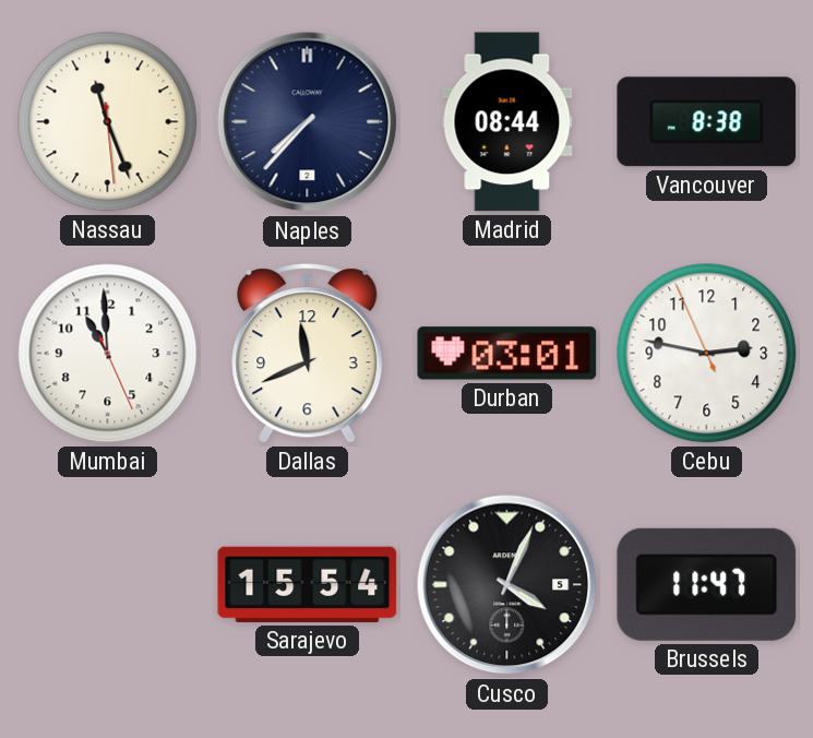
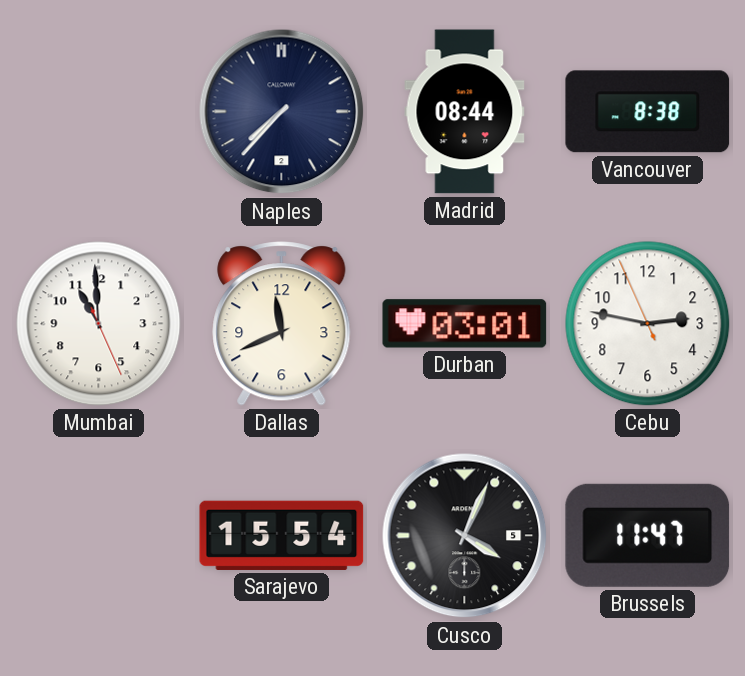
Nassau: 11:26 -> none (108, 122)
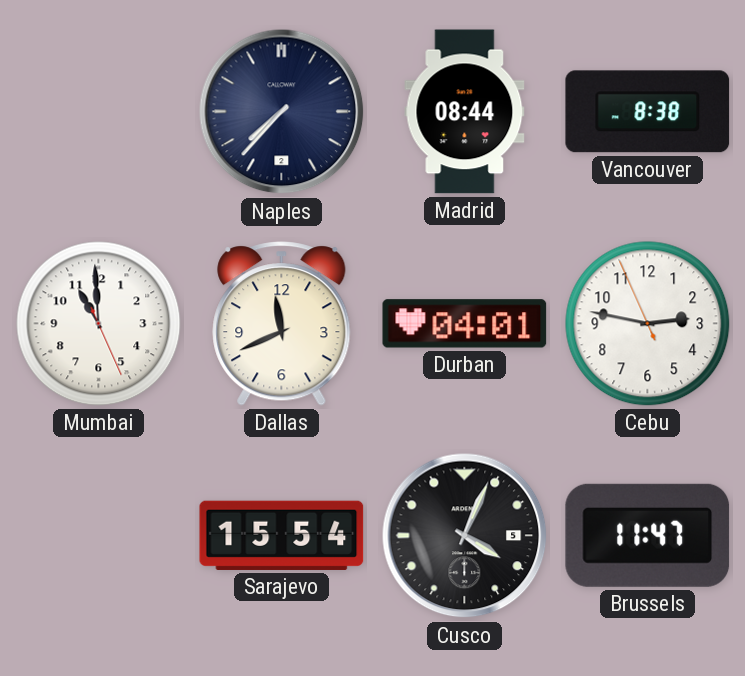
Durban: 03:01 -> 04:01 (465, 324)
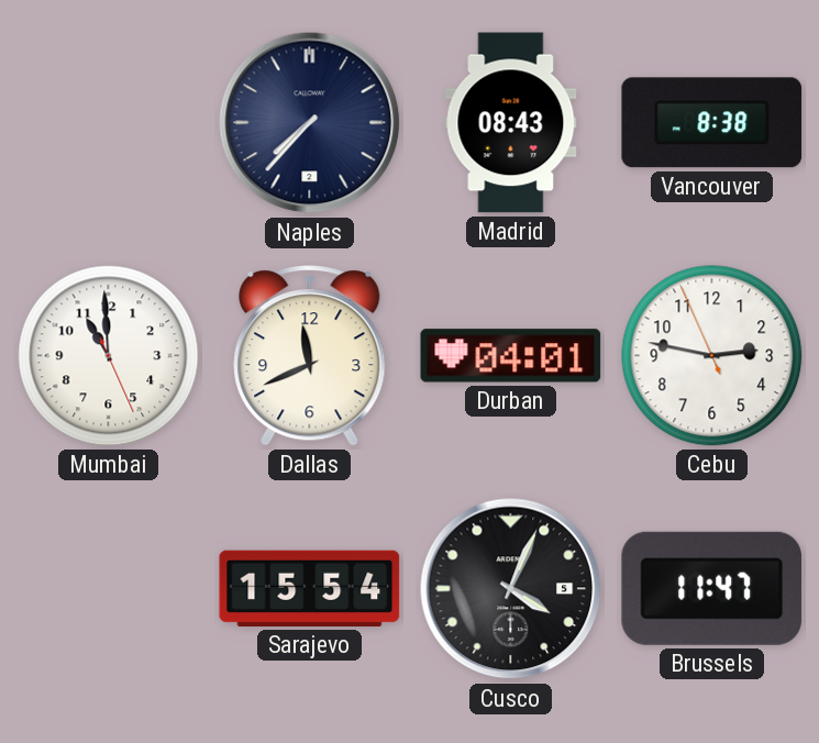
Madrid: 08:44 -> 08:43 (511, 123)
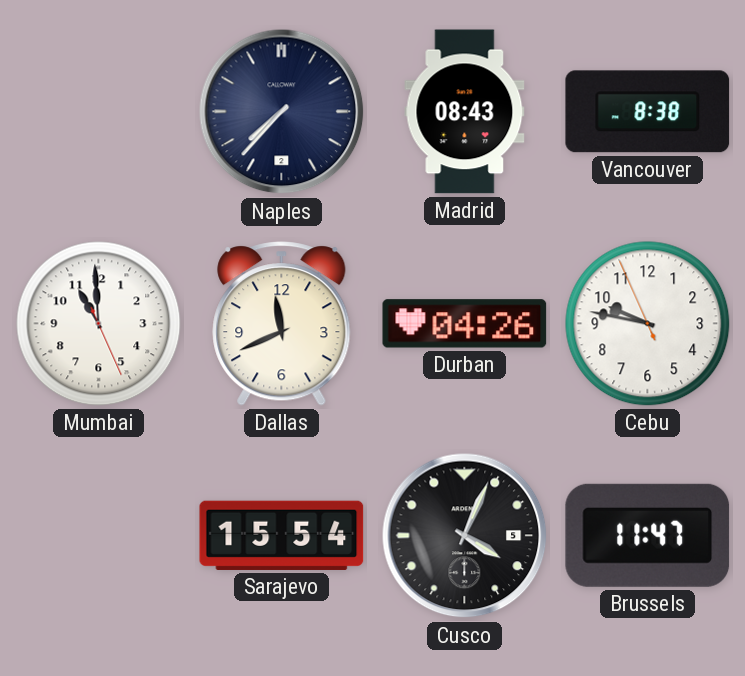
Durban: 04:01 -> 04:26 (465, 324)
Cebu: 2:46 -> 9:46 (648, 324)
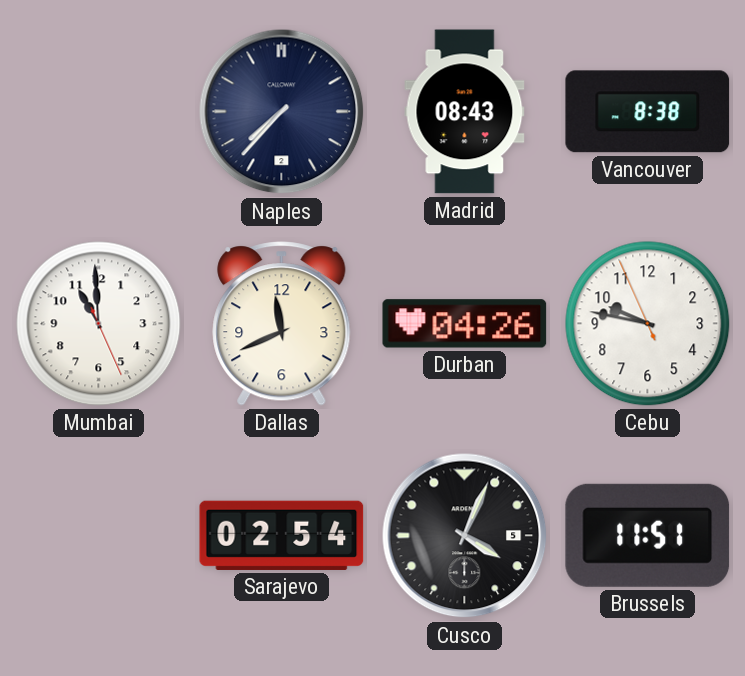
Sarajevo: 15:54 -> 02:54 (282, 535)
Brussels: 11:47 -> 11:51 (648, 535)
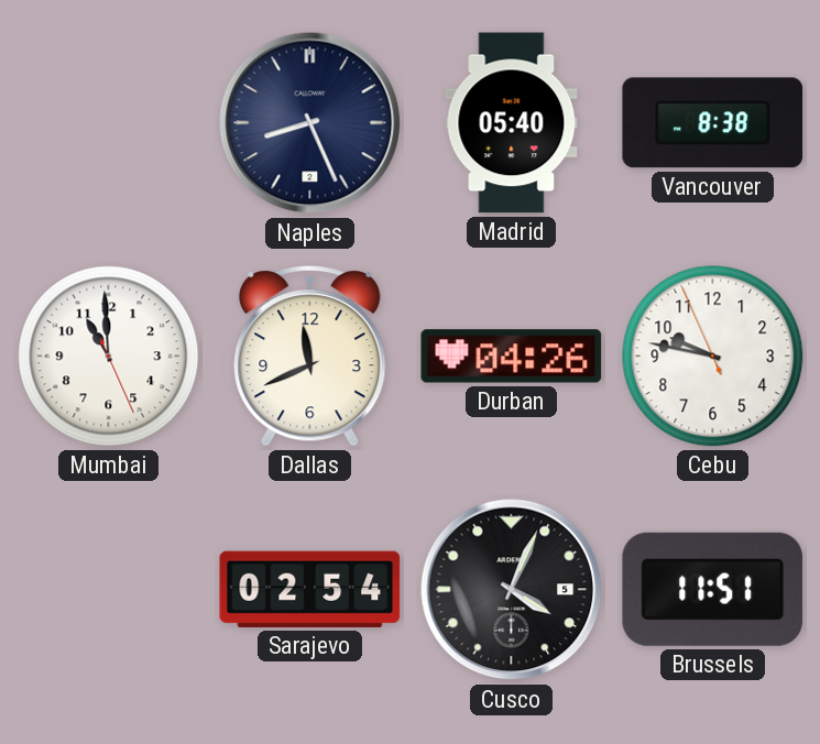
Naples: 7:37 -> 8:26 (310, 123)
Madrid: 08:43 -> 05:40 (512, 123)
